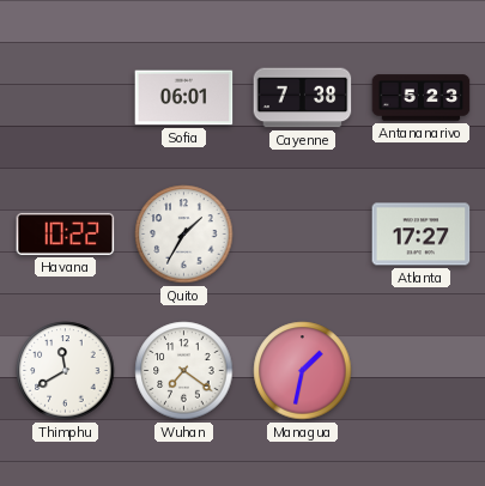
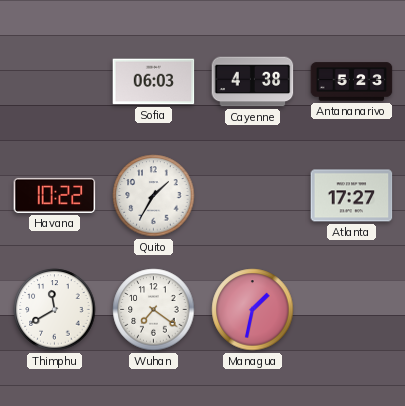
Sofia: 06:01 -> 06:03 (154, 82)
Cayenne: 7:38 -> 4:38 (253, 82)
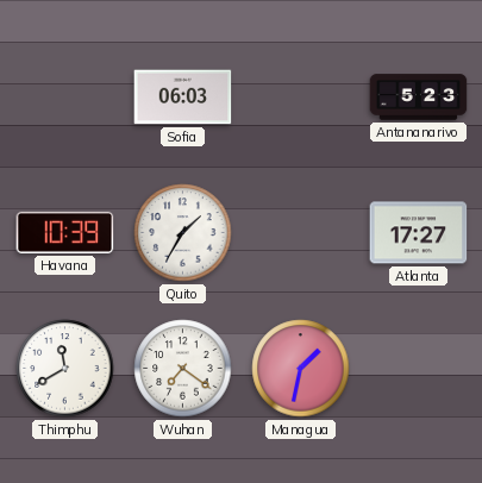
Cayenne: 4:38 -> none (253, 82)
Havana: 10:22 -> 10:39 (65, 232)
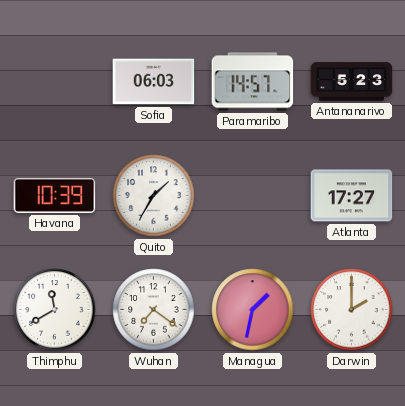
Paramaribo: none -> 14:57 (253, 82)
Darwin: none -> 2:00 (352, 310)
